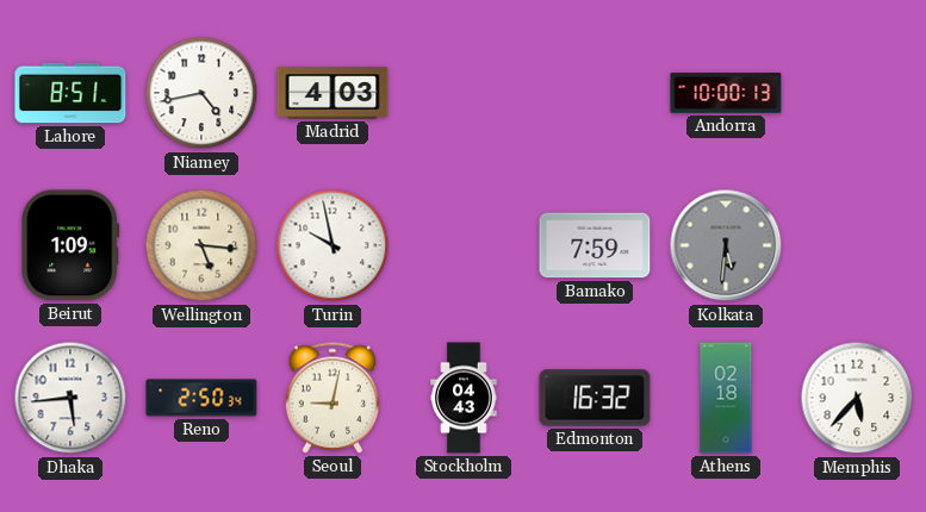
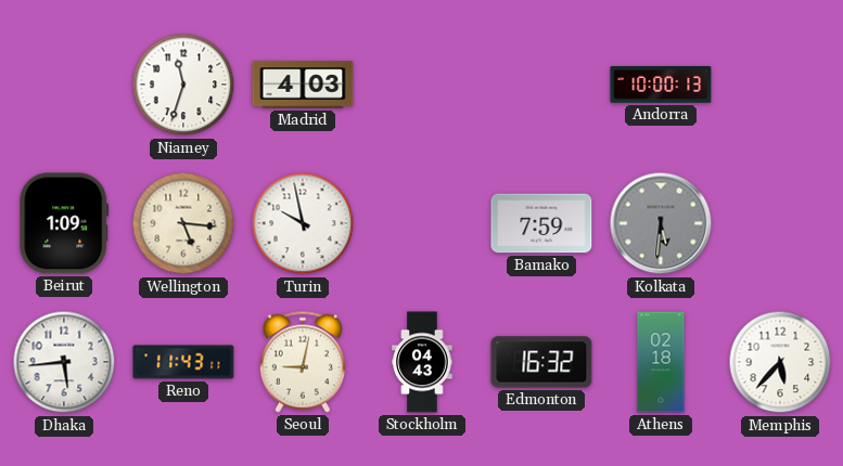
Lahore: 8:51 -> none (70, 93)
Niamey: 4:43 -> 11:33 (183, 85)
Reno: 2:50 -> 11:43 (183, 362)
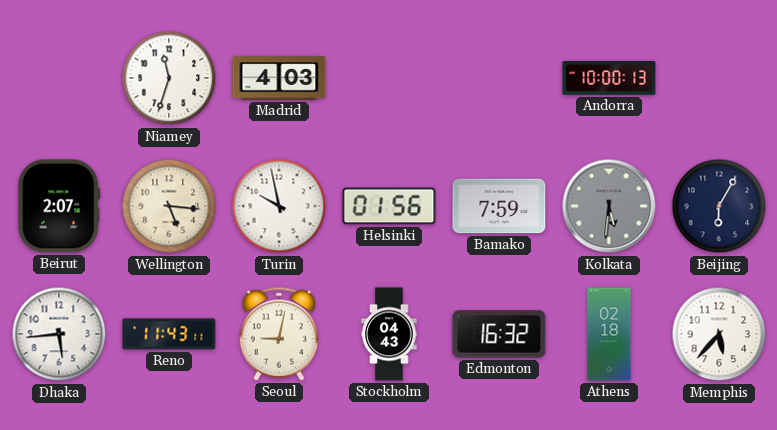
Beirut: 1:09 -> 2:07 (59, 206)
Helsinki: none -> 01:56 (389, 206)
Beijing: none -> 6:05 (719, 206)
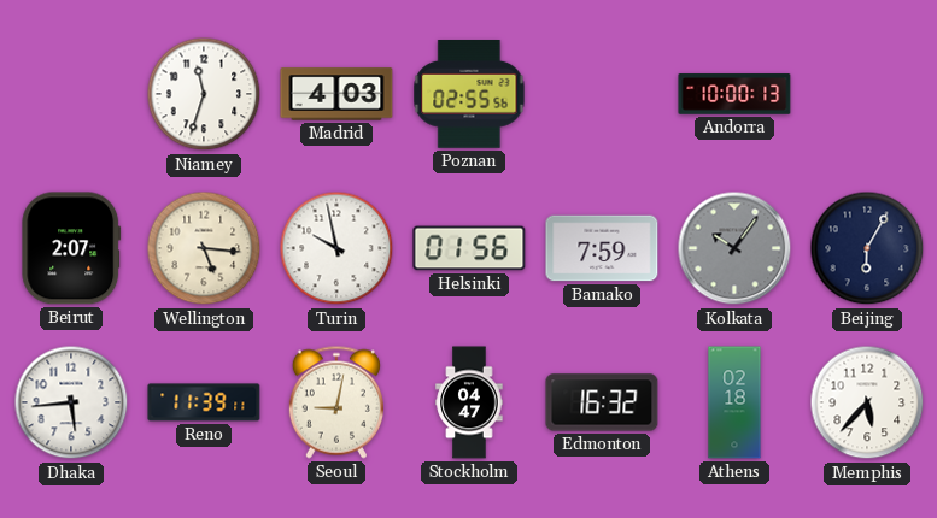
Poznan: none -> 02:55 (469, 95)
Kolkata: 5:31 -> 10:06 (734, 248)
Reno: 11:43 -> 11:39 (204, 402)
Stockholm: 04:43 -> 04:47 (469, 402)
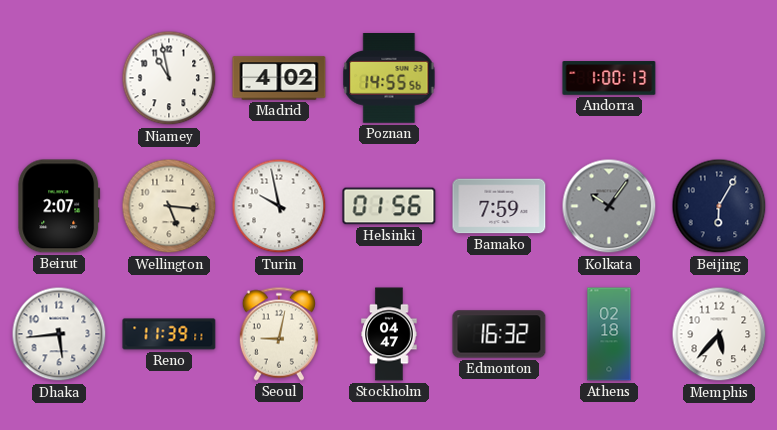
Niamey: 11:33 -> 10:58 (169, 78)
Madrid: 4:03 -> 4:02 (279, 78)
Poznan: 02:55 -> 14:55 (389, 79)
Andorra: 10:00 -> 1:00 (609, 78)
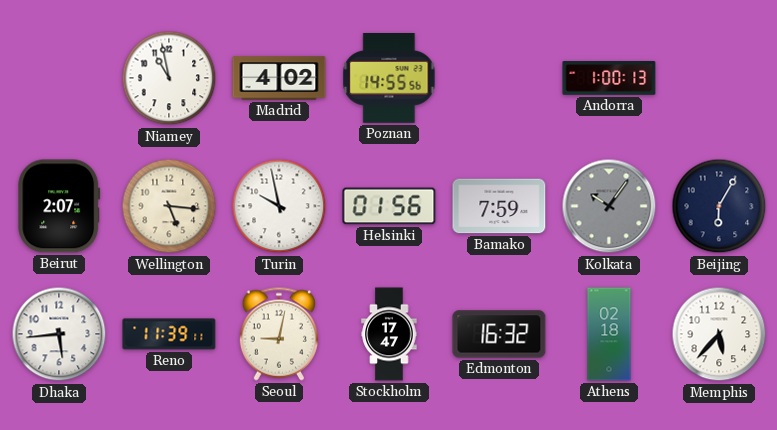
Stockholm: 04:47 -> 17:47 (389, 334)
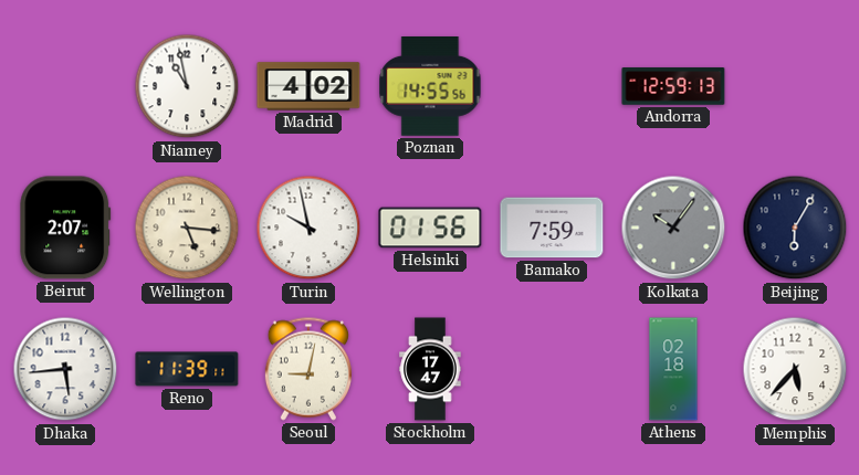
Andorra: 1:00 -> 12:59 (673, 86)
Edmonton: 16:32 -> none (499, 334)
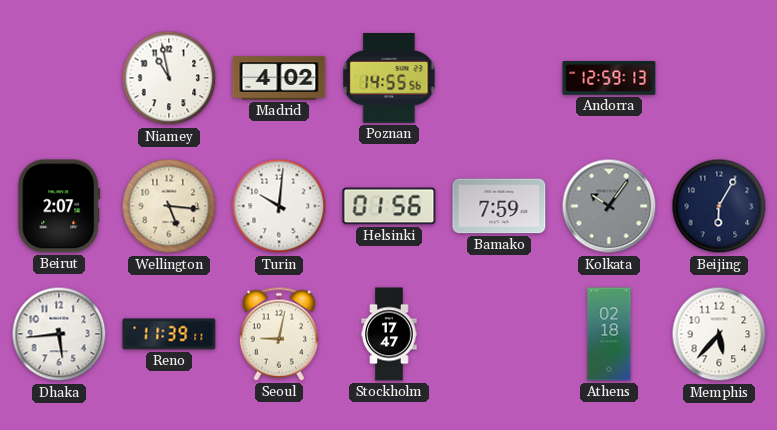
Turin: 9:58 -> 10:01 (279, 206)
